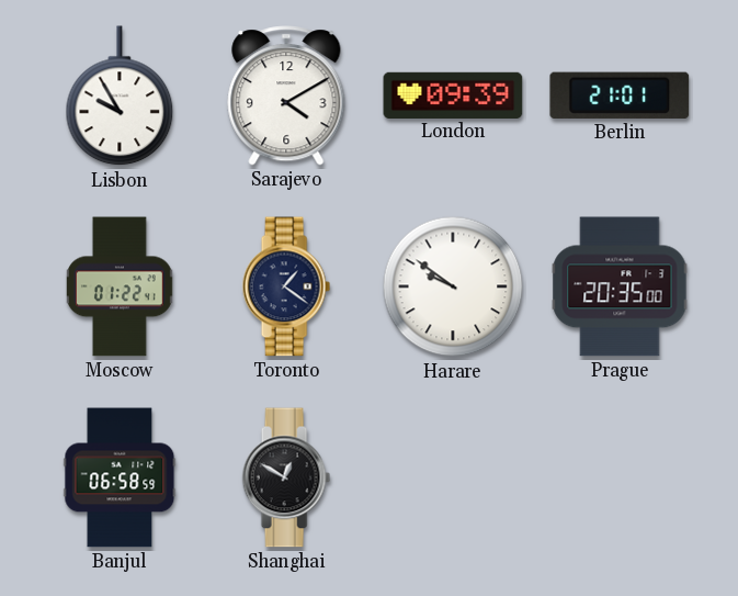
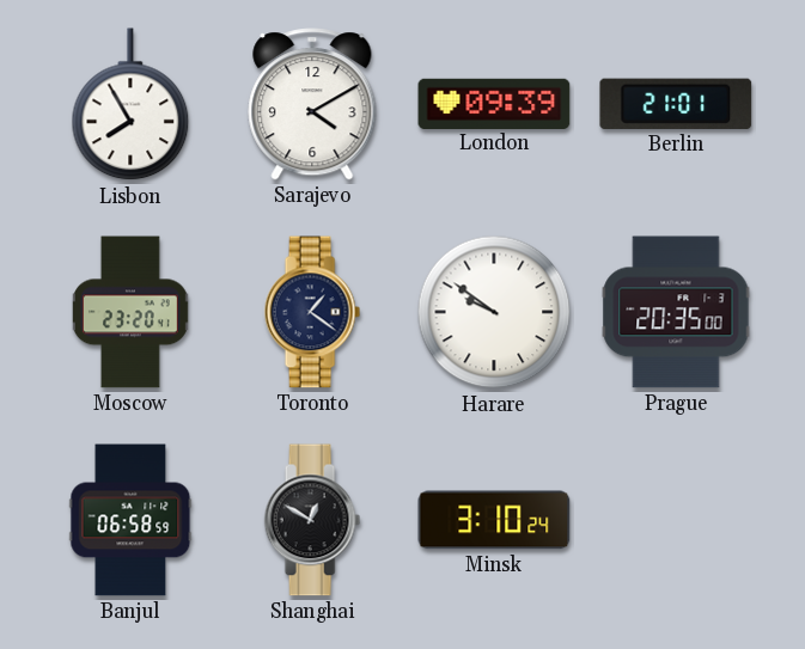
Lisbon: 9:55 -> 7:55 (130, 105)
Moscow: 01:22 -> 23:20 (130, 312)
Minsk: none -> 3:10 (494, 520)
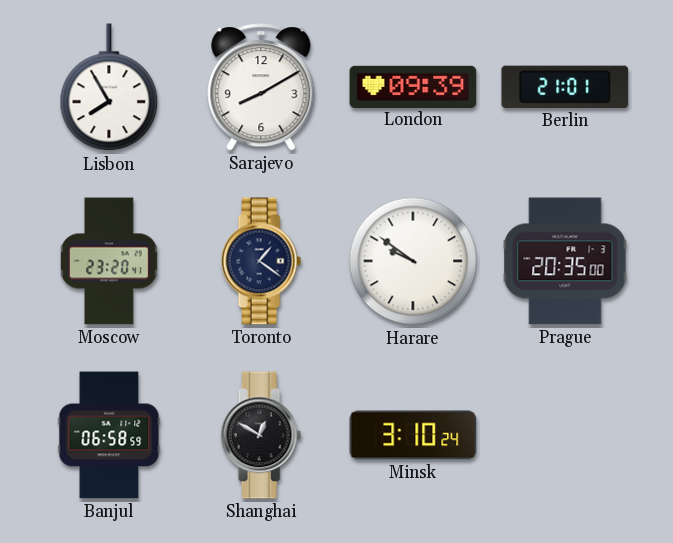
Sarajevo: 4:10 -> 8:10 (261, 87)
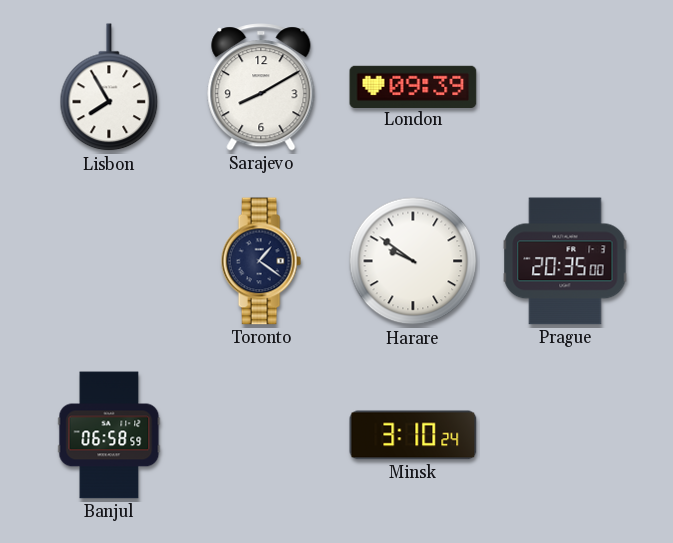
Berlin: 21:01 -> none (565, 87)
Moscow: 23:20 -> none (109, 261)
Shanghai: 12:50 -> none (261, 435)
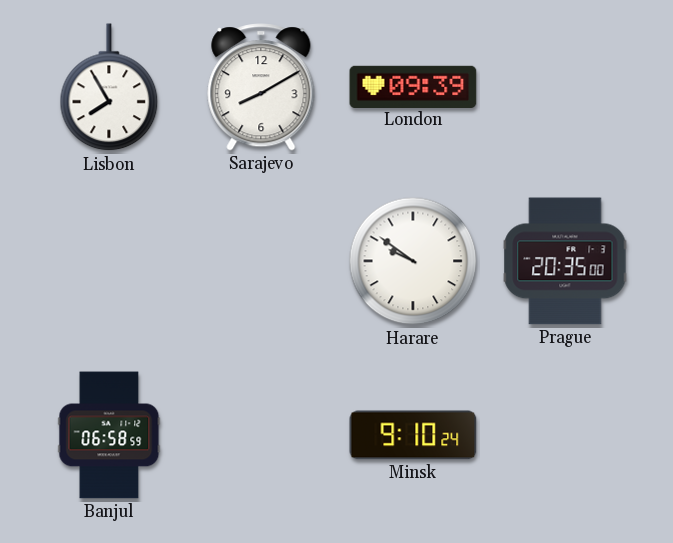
Toronto: 1:21 -> none (261, 261)
Minsk: 3:10 -> 9:10 (413, 435)
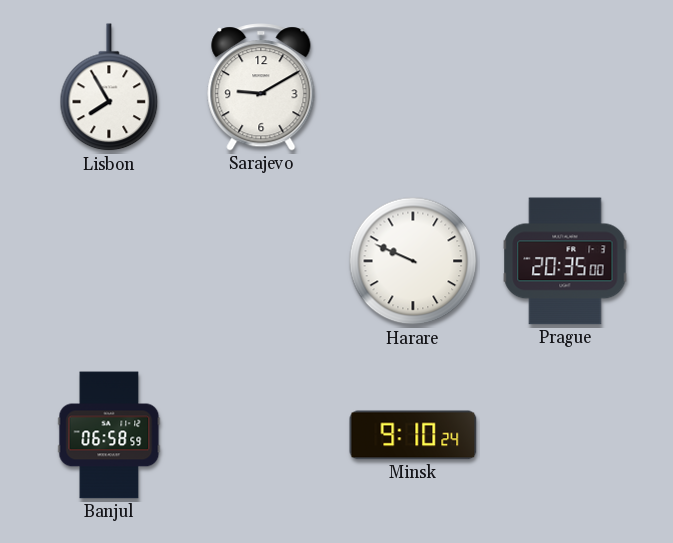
Sarajevo: 8:10 -> 9:10 (261, 87)
London: 09:39 -> none (413, 86)
Harare: 9:51 -> 9:49 (413, 261)
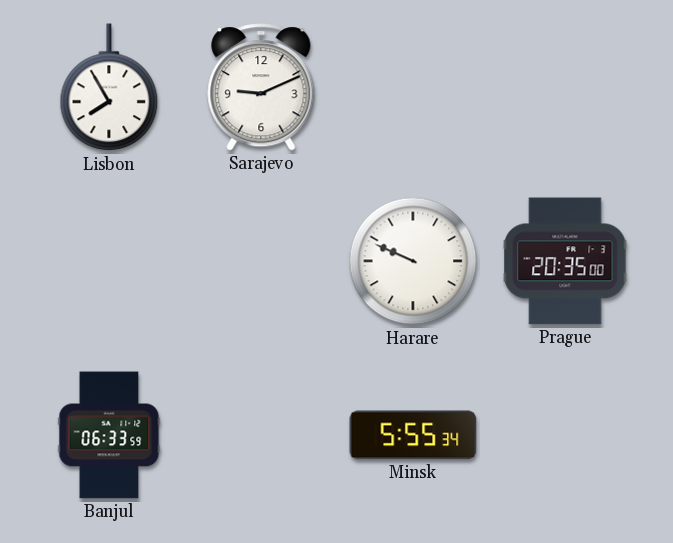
Sarajevo: 9:10 -> 9:11 (261, 87)
Banjul: 06:58 -> 06:33 (109, 435)
Minsk: 9:10 -> 5:55 (413, 435)
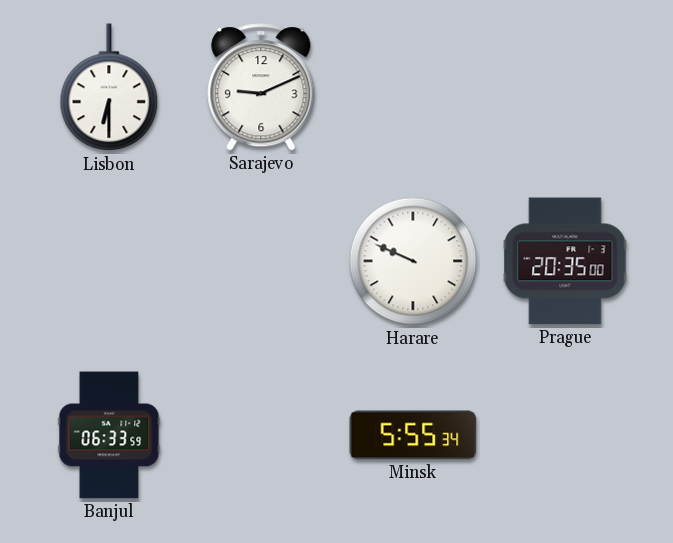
Lisbon: 7:55 -> 6:30 (109, 88)
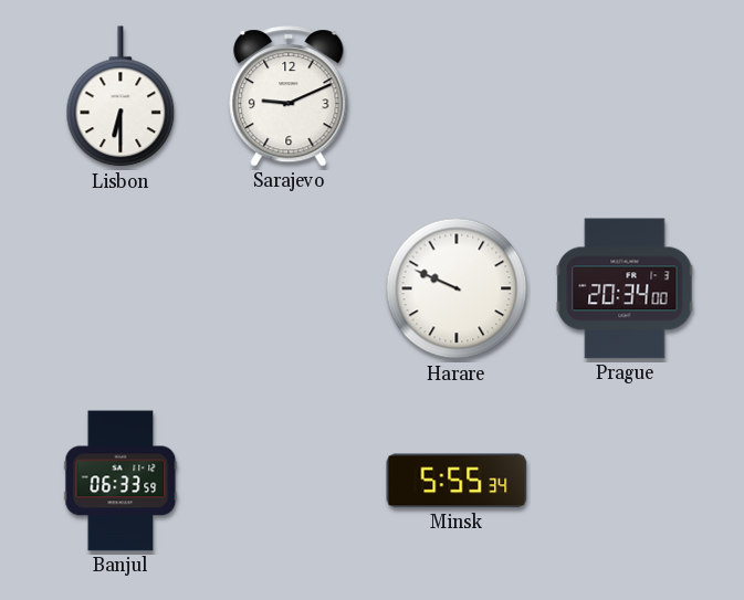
Prague: 20:35 -> 20:34 (625, 288)
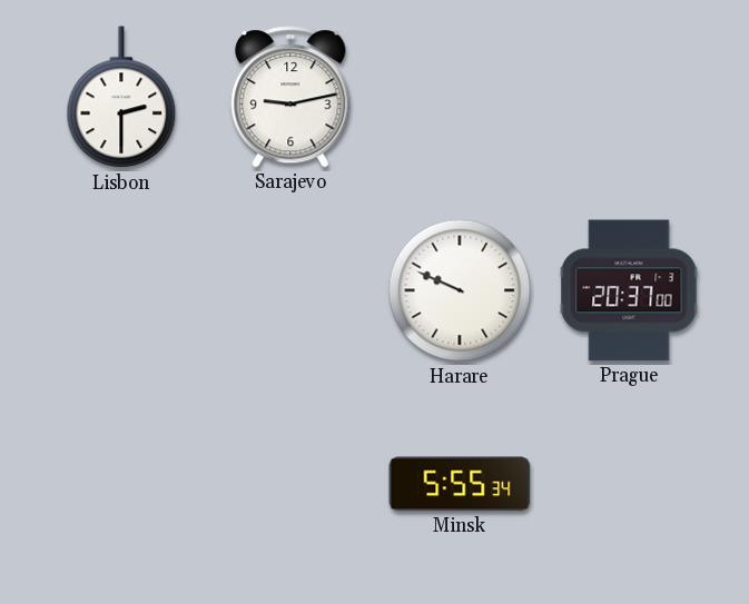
Lisbon: 6:30 -> 2:30 (121, 98)
Sarajevo: 9:11 -> 9:13 (290, 97)
Prague: 20:34 -> 20:37 (629, 290)
Banjul: 06:33 -> none (120, 481)
